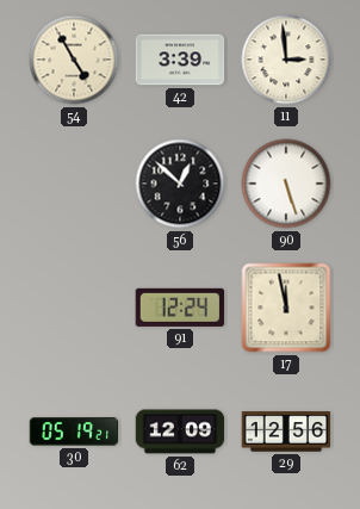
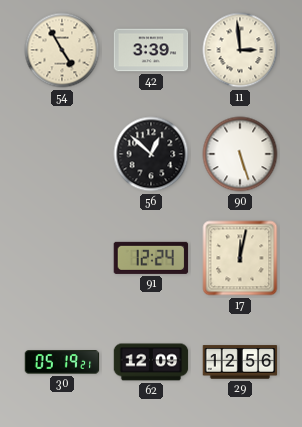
17: 11:58 -> 12:02 (240, 258)
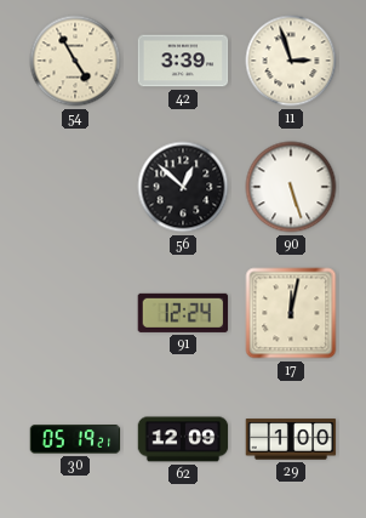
11: 2:59 -> 2:57 (291, 61)
29: 12:56 -> 1:00 (291, 439)
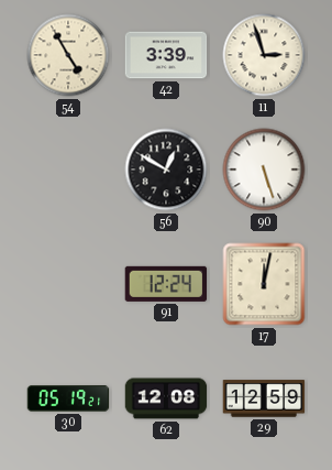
56: 12:52 -> 12:50 (166, 170)
62: 12:09 -> 12:08 (166, 398)
29: 1:00 -> 12:59 (264, 398)
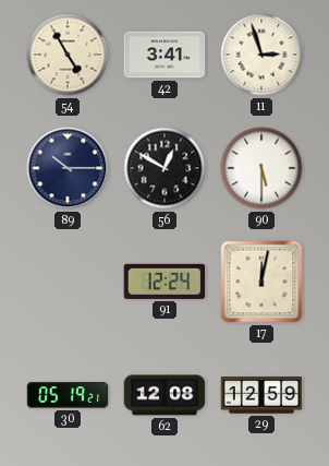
42: 3:39 -> 3:41 (164, 55)
89: none -> 10:15 (68, 168)
90: 5:27 -> 5:30 (261, 168)
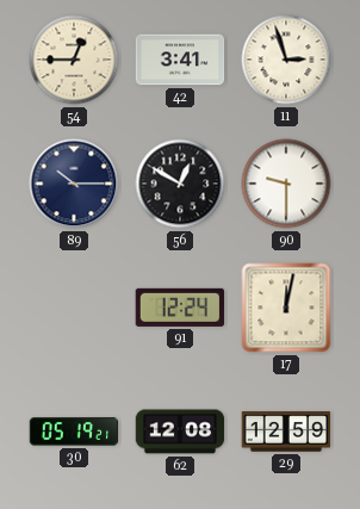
54: 4:55 -> 12:45 (74, 60)
90: 5:30 -> 9:30 (286, 184)
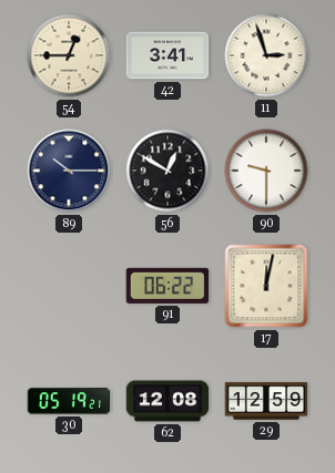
91: 12:24 -> 06:22 (167, 286)
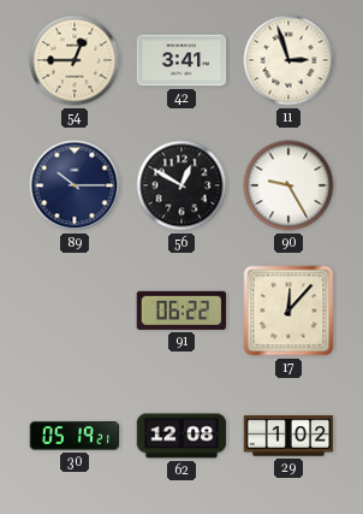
90: 9:30 -> 9:25 (288, 185)
17: 12:02 -> 12:07 (288, 311)
29: 12:59 -> 1:02 (288, 436)
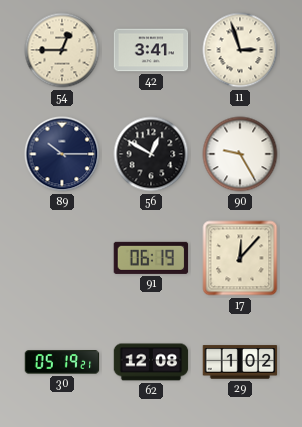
91: 06:22 -> 06:19 (151, 258)
